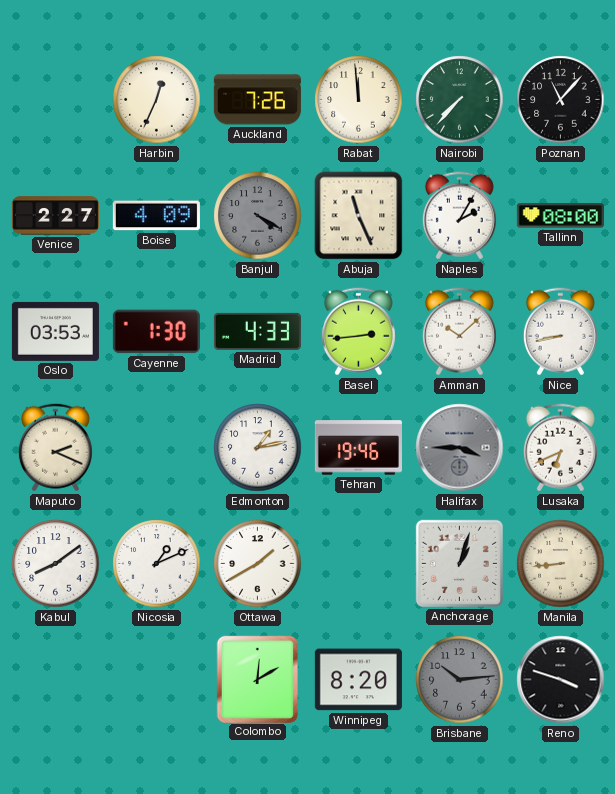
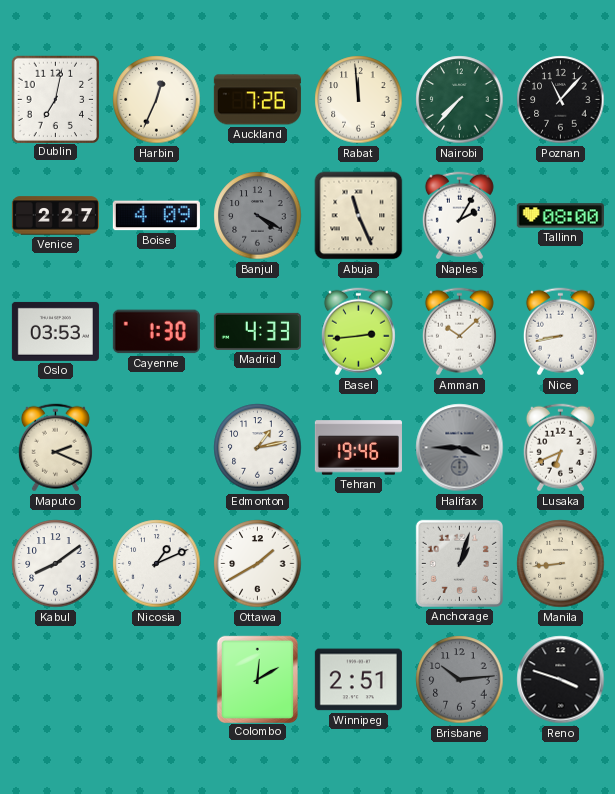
Dublin: none -> 7:02 (55, 99)
Winnipeg: 8:20 -> 2:51 (358, 680)
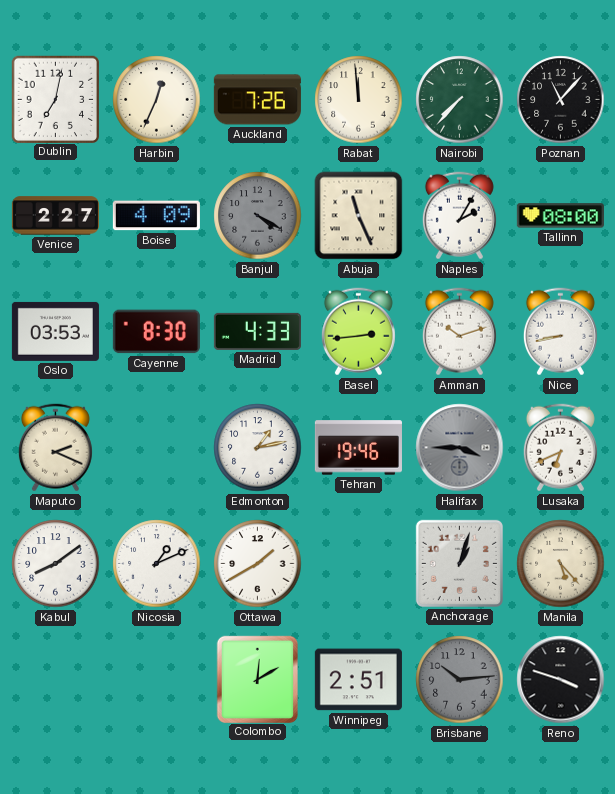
Cayenne: 1:30 -> 8:30 (156, 332)
Amman: 10:08 -> 10:12 (459, 332)
Manila: 8:44 -> 5:23 (561, 564)
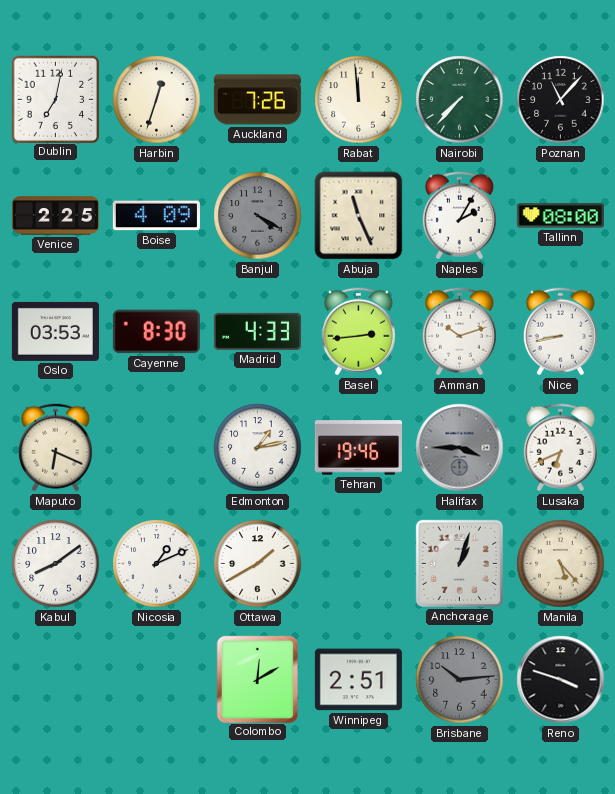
Harbin: 12:34 -> 12:33 (157, 100)
Venice: 2:27 -> 2:25 (55, 216)
Maputo: 2:19 -> 6:19 (55, 448)
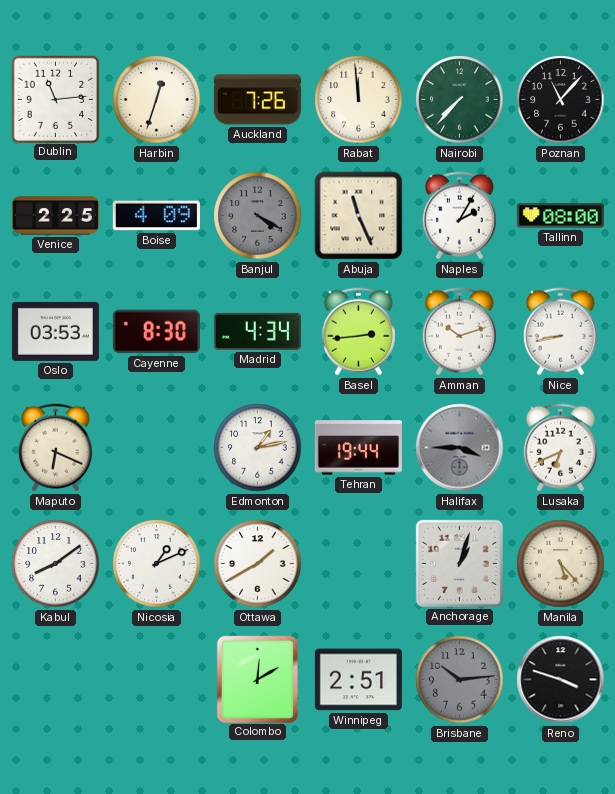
Dublin: 7:02 -> 11:14 (55, 99)
Madrid: 4:33 -> 4:34 (257, 331)
Tehran: 19:46 -> 19:44 (358, 448)
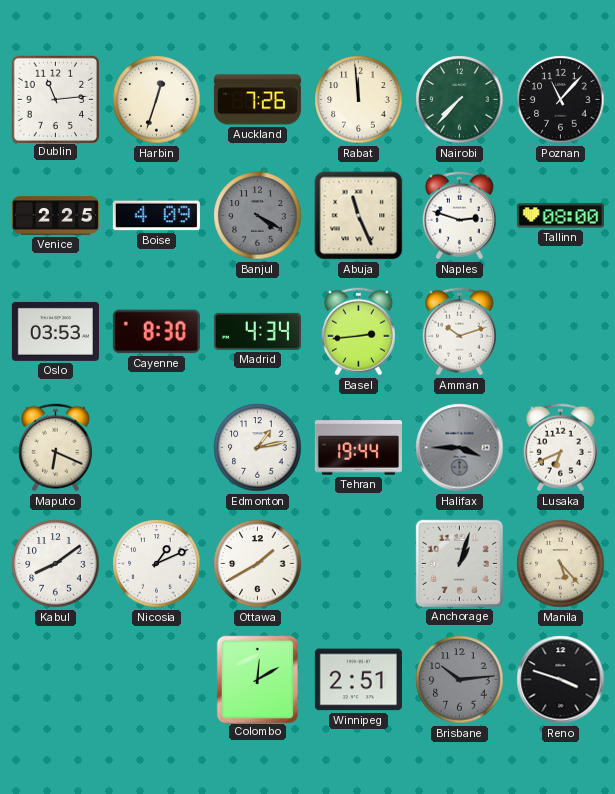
Naples: 2:05 -> 2:48 (459, 216)
Nice: 8:43 -> none (560, 332)
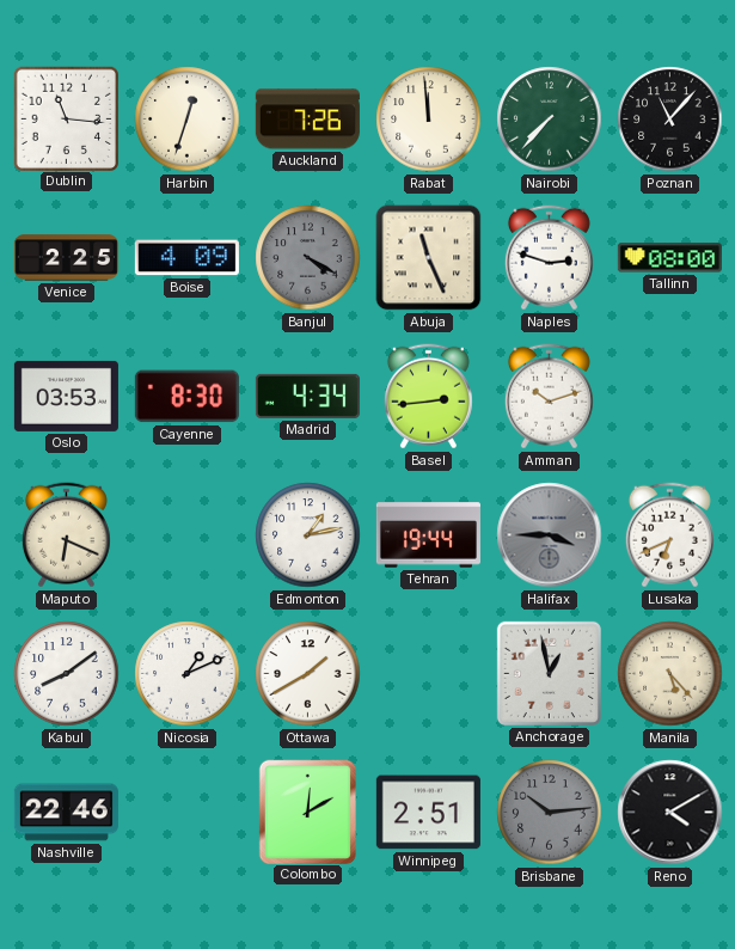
Dublin: 11:14 -> 11:16 (66, 118)
Anchorage: 1:03 -> 12:58 (549, 673)
Nashville: none -> 22:46 (66, 813)
Reno: 3:48 -> 4:10 (670, 813)
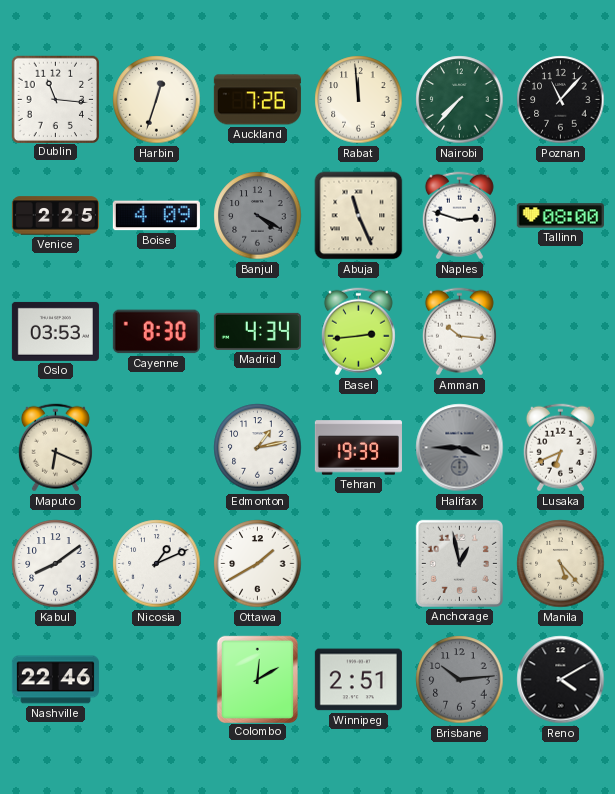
Amman: 10:12 -> 10:16 (459, 332)
Tehran: 19:44 -> 19:39 (358, 448)
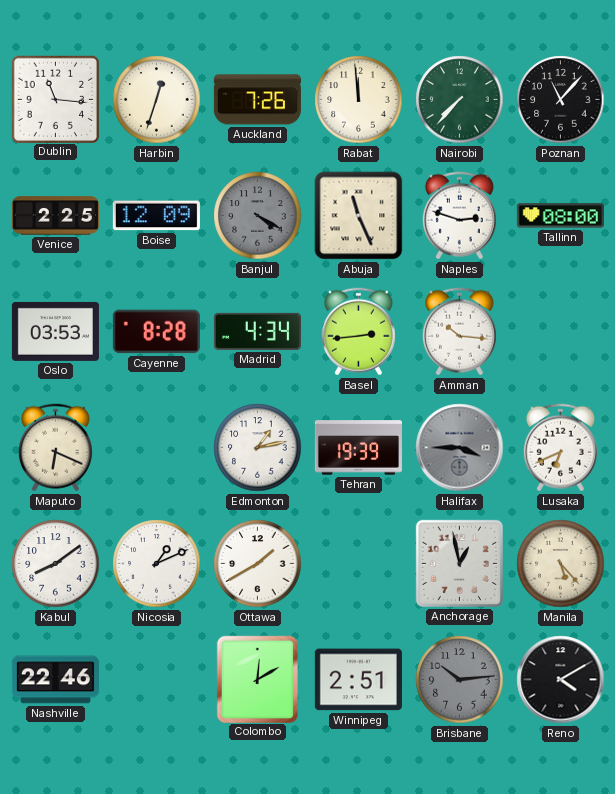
Boise: 4:09 -> 12:09 (156, 216)
Cayenne: 8:30 -> 8:28 (156, 332)
